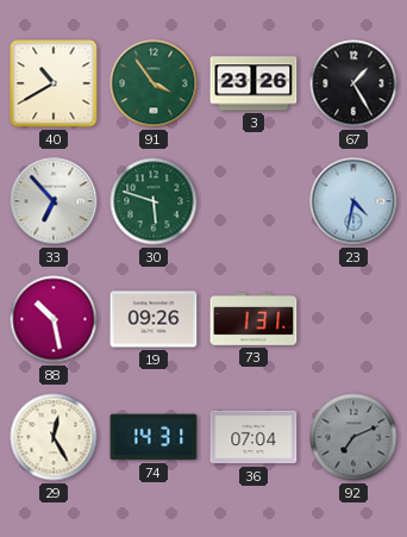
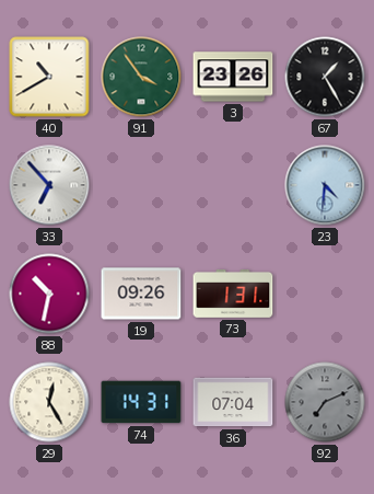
30: 5:48 -> none (154, 201)
23: 4:32 -> 4:31 (325, 185)
88: 10:28 -> 10:32 (49, 294)
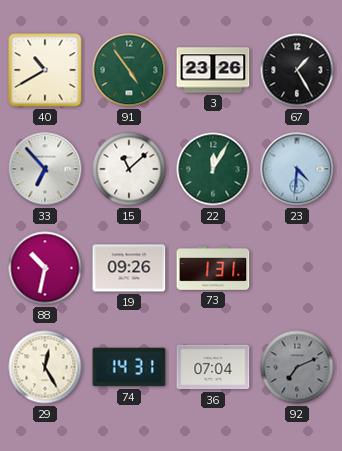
91: 3:54 -> 4:54 (129, 70)
15: none -> 11:08 (129, 169)
22: none -> 12:05 (213, 169)
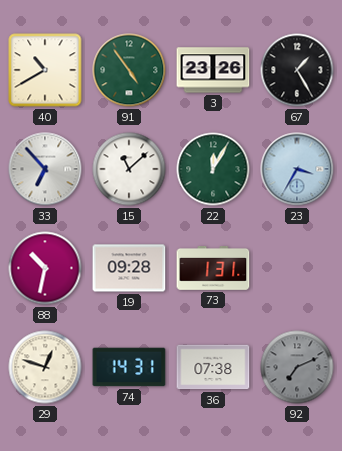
23: 4:31 -> 3:35 (297, 169)
19: 09:26 -> 09:28 (129, 268)
29: 12:25 -> 12:48 (45, 367)
36: 07:04 -> 07:38 (213, 367)
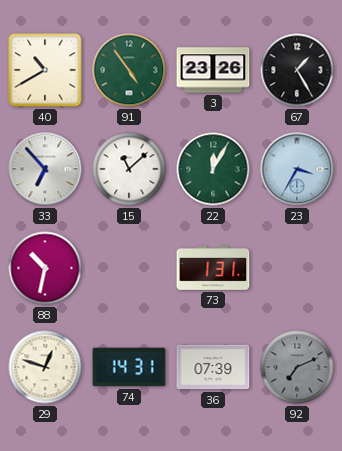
19: 09:28 -> none (129, 268)
36: 07:38 -> 07:39 (213, 367)
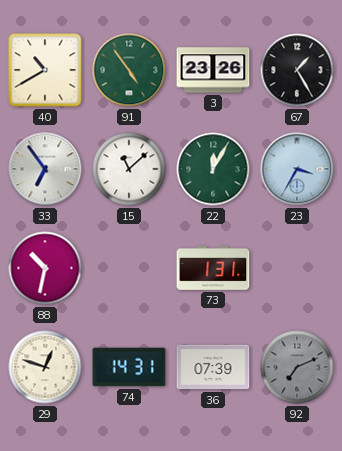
33: 6:53 -> 6:54 (45, 169)
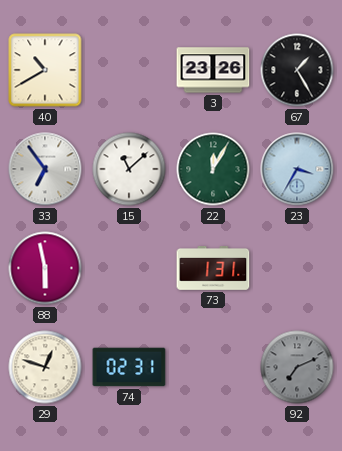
91: 4:54 -> none (129, 70)
88: 10:32 -> 5:58 (45, 268)
74: 14:31 -> 02:31 (129, 367)
36: 07:39 -> none (213, 367)
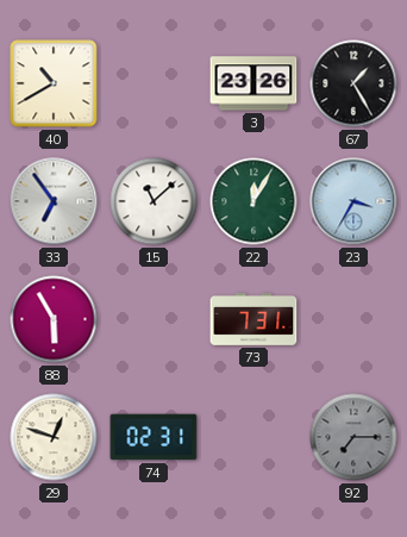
88: 5:58 -> 5:55 (54, 319)
73: 1:31 -> 7:31 (253, 320)
92: 7:11 -> 7:15 (353, 437)
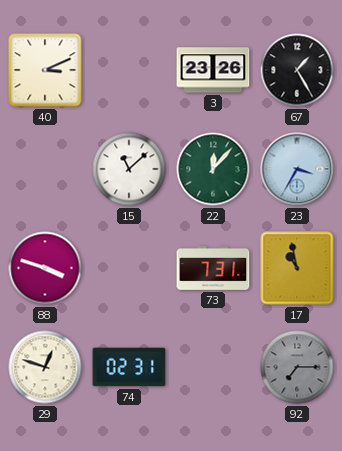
40: 10:40 -> 3:11 (45, 70)
33: 6:54 -> none (54, 201)
22: 12:05 -> 12:07 (213, 169)
88: 5:55 -> 3:48 (45, 268)
17: none -> 10:58 (297, 268)
